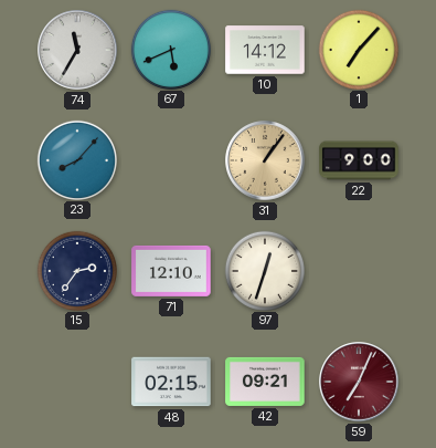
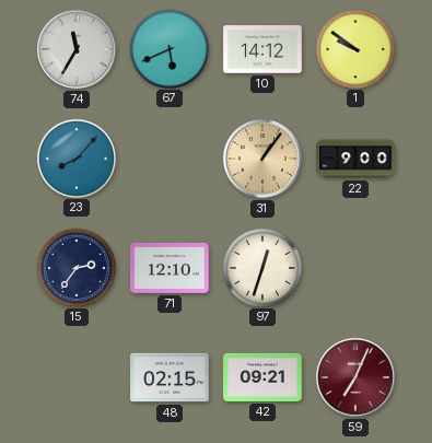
1: 7:07 -> 9:51 (354, 48)
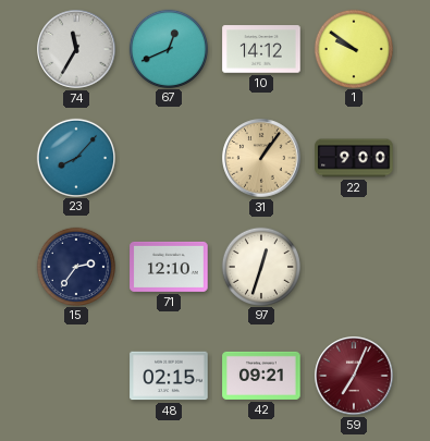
67: 5:41 -> 12:41 (168, 48)
